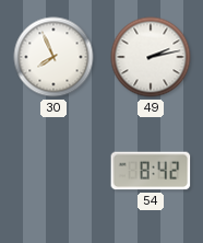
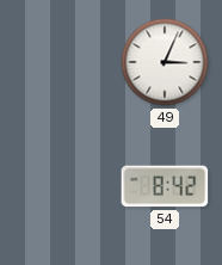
30: 7:56 -> none (53, 57)
49: 2:13 -> 3:04 (165, 62)
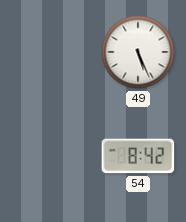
49: 3:04 -> 5:26 (138, 52)
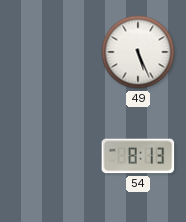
54: 8:42 -> 8:13 (138, 156)
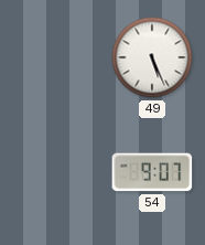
54: 8:13 -> 9:07 (152, 172)
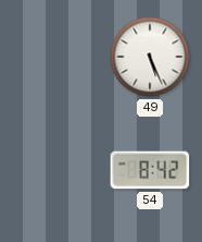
54: 9:07 -> 8:42 (150, 170)
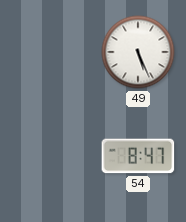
54: 8:42 -> 8:47 (138, 156)
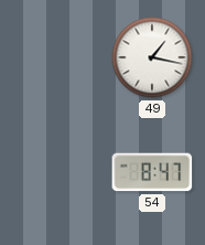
49: 5:26 -> 1:17 (152, 57)
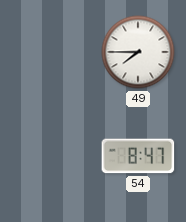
49: 1:17 -> 7:45 (138, 52)
